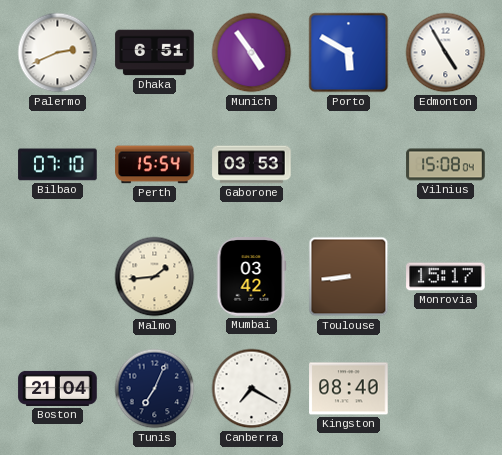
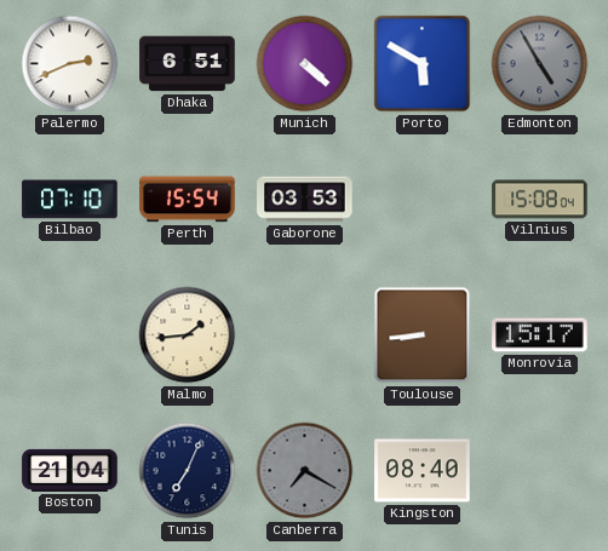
Munich: 4:54 -> 4:22 (305, 64)
Edmonton dial: white -> grey (540, 64)
Mumbai: 03:42 -> none (252, 277)
Canberra dial: white -> grey (305, 471)
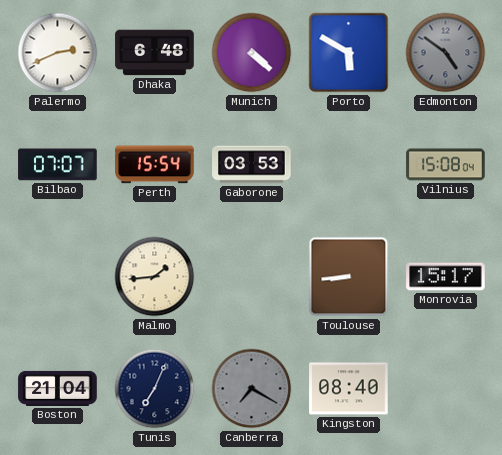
Dhaka: 6:51 -> 6:48 (155, 53)
Edmonton: 4:55 -> 4:51 (446, 53)
Bilbao: 07:10 -> 07:07 (58, 165)
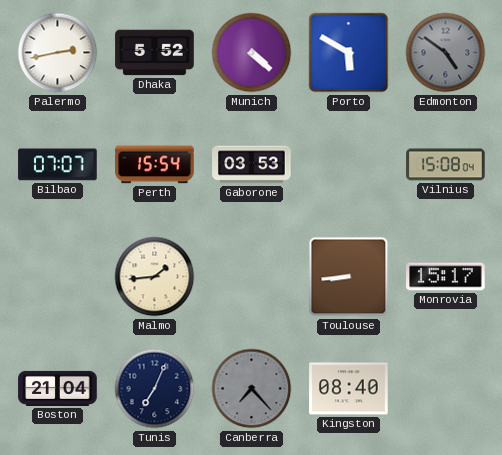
Palermo: 2:41 -> 2:43 (58, 53)
Dhaka: 6:48 -> 5:52 (155, 53)
Canberra: 7:20 -> 7:23 (252, 389)
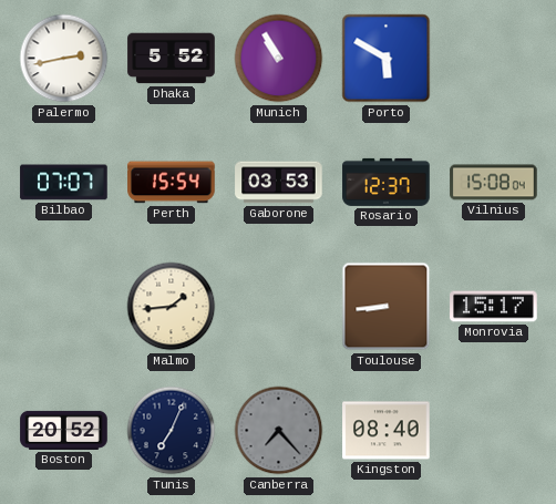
Munich: 4:22 -> 10:55 (279, 59)
Edmonton: 4:51 -> none (446, 53)
Rosario: none -> 12:37 (387, 182)
Boston: 21:04 -> 20:52 (64, 430)
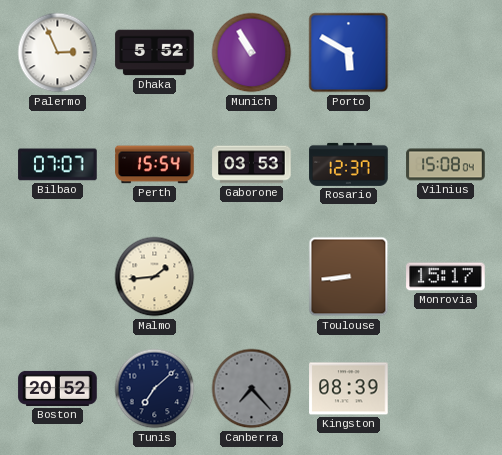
Palermo: 2:43 -> 2:56 (58, 53)
Tunis: 7:04 -> 7:08 (155, 389)
Kingston: 08:40 -> 08:39 (349, 389)
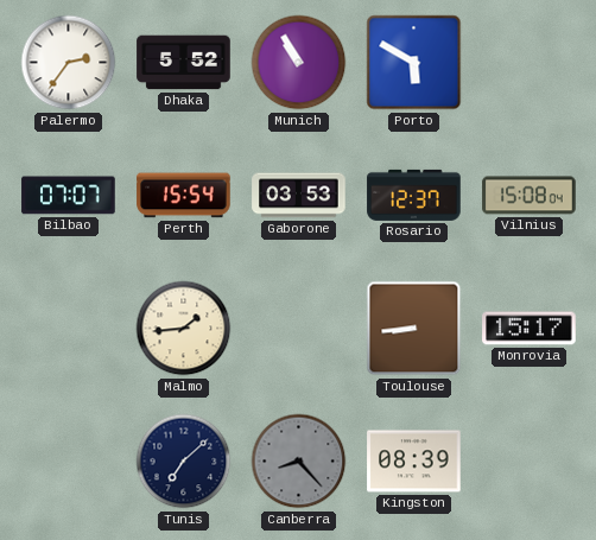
Palermo: 2:56 -> 2:36 (69, 63)
Boston: 20:52 -> none (58, 388)
Canberra: 7:23 -> 8:23 (299, 462)
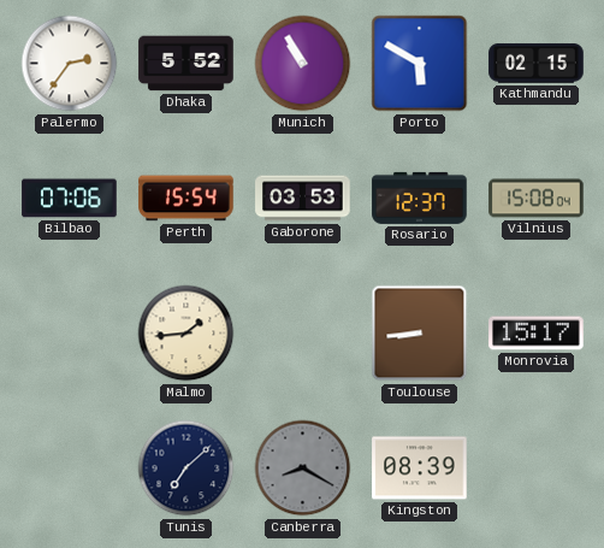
Kathmandu: none -> 02:15 (537, 64)
Bilbao: 07:07 -> 07:06 (70, 199)
Canberra: 8:23 -> 8:20 (303, 469)
